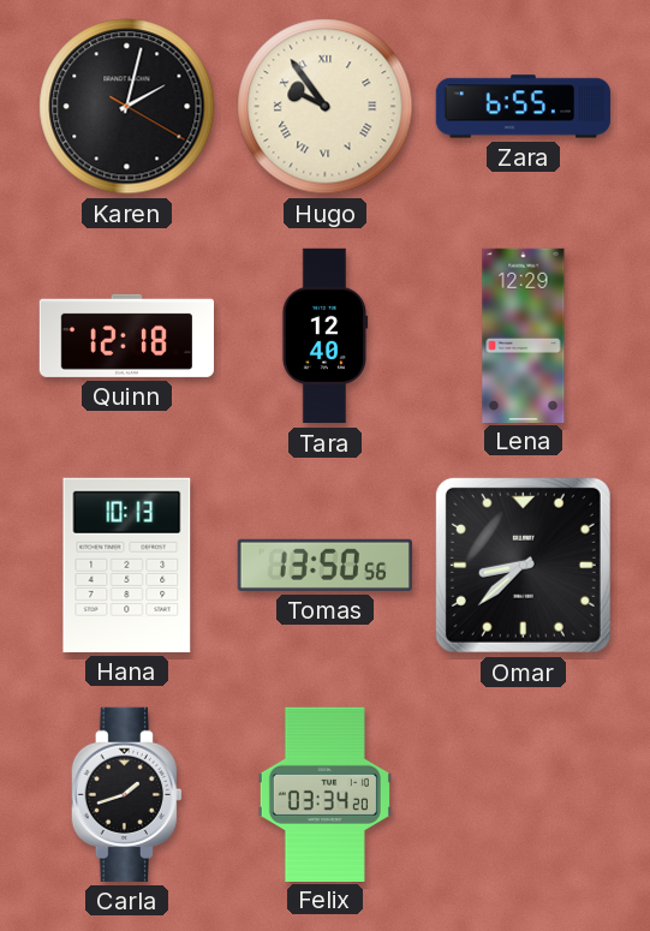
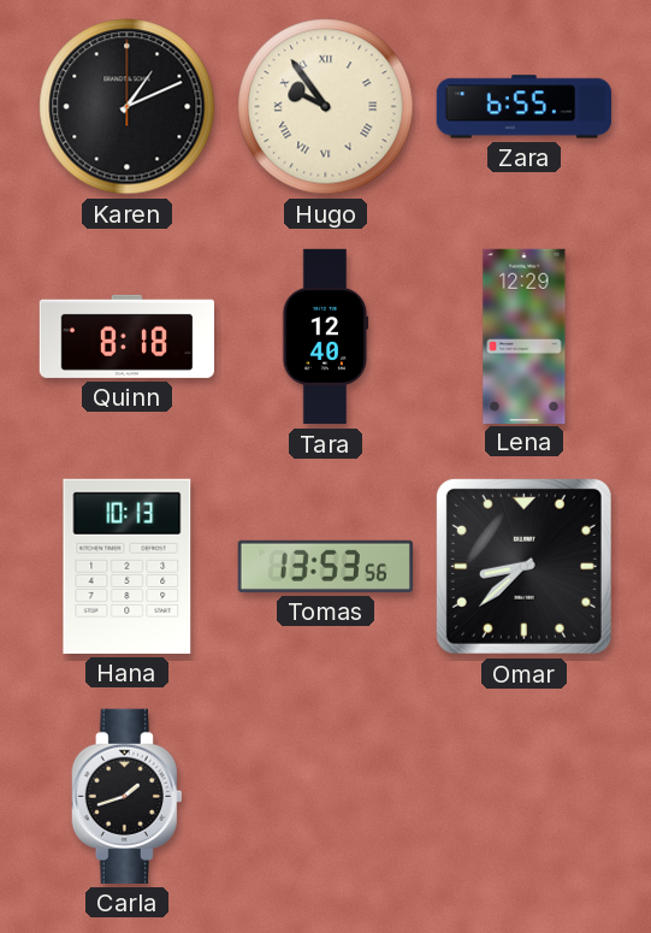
Karen: 2:02 -> 1:11 (128, 107)
Quinn: 12:18 -> 8:18 (126, 336)
Tomas: 13:50 -> 13:53 (325, 566)
Felix: 03:34 -> none (324, 794)
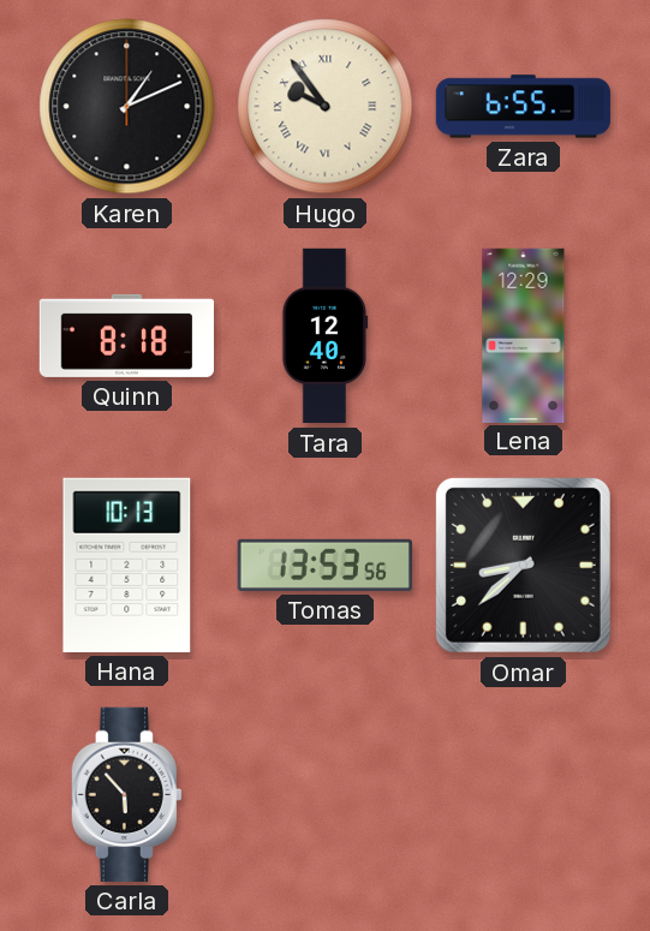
Carla: 1:42 -> 5:53 (126, 794)
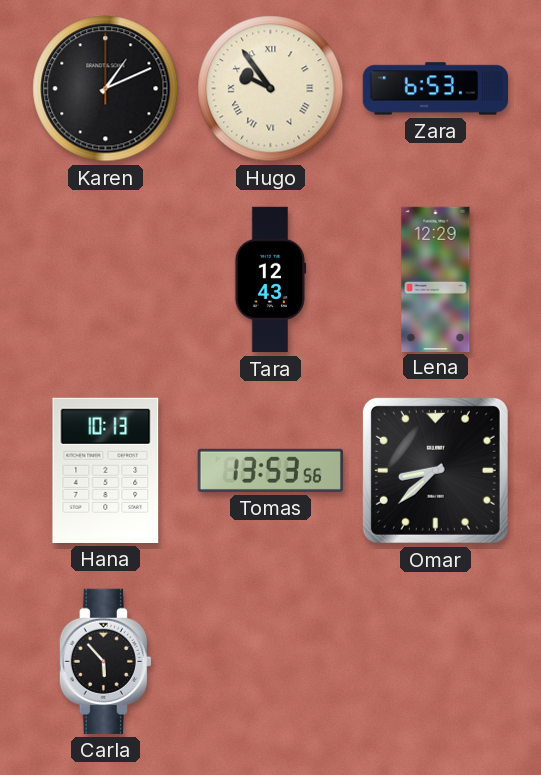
Zara: 6:55 -> 6:53 (435, 89)
Quinn: 8:18 -> none (126, 335)
Tara: 12:40 -> 12:43 (271, 280)
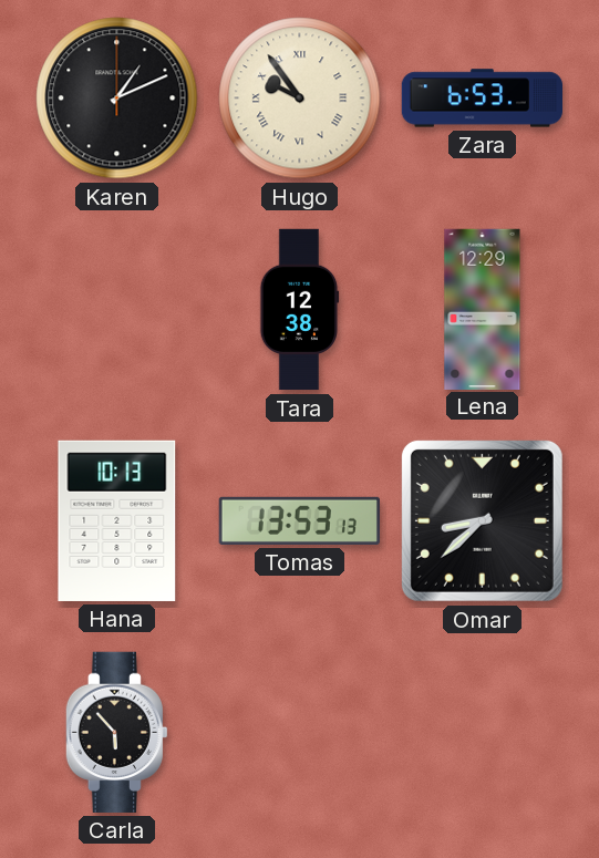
Tara: 12:43 -> 12:38 (300, 310)
Tomas: 13:53:56 -> 13:53:13 (299, 520)
